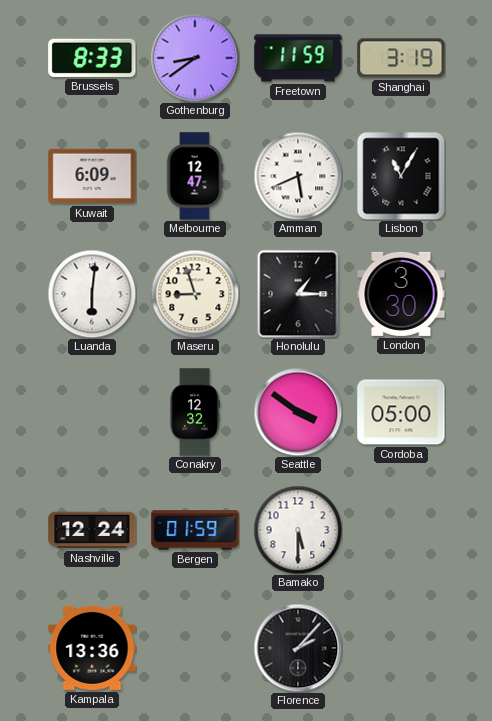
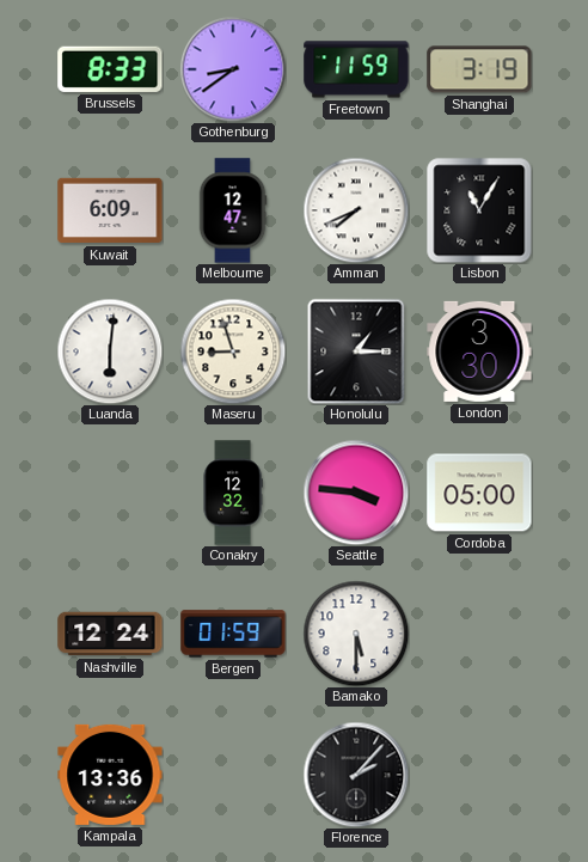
Amman: 5:41 -> 7:41 (356, 210)
Seattle: 3:51 -> 3:46 (356, 493)
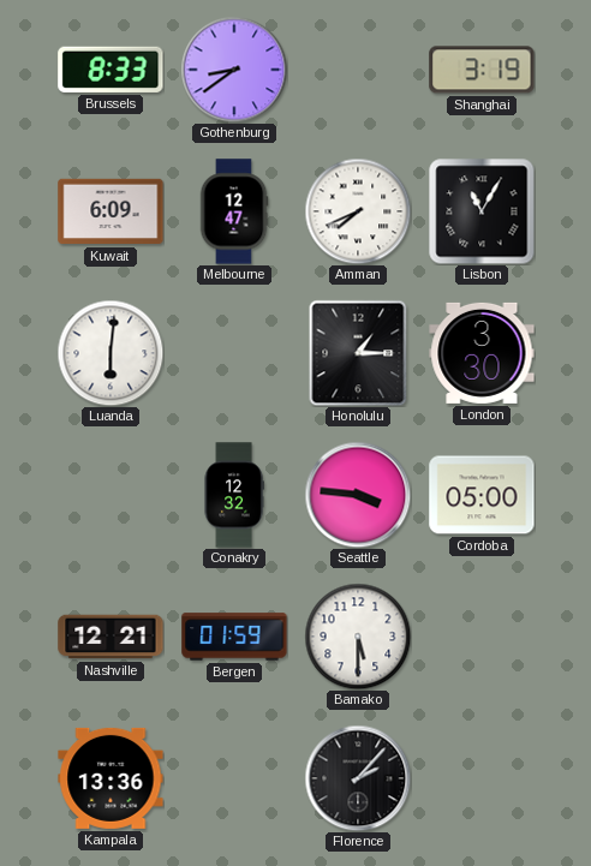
Freetown: 11:59 -> none (356, 69)
Maseru: 8:57 -> none (233, 351)
Nashville: 12:24 -> 12:21 (111, 637)
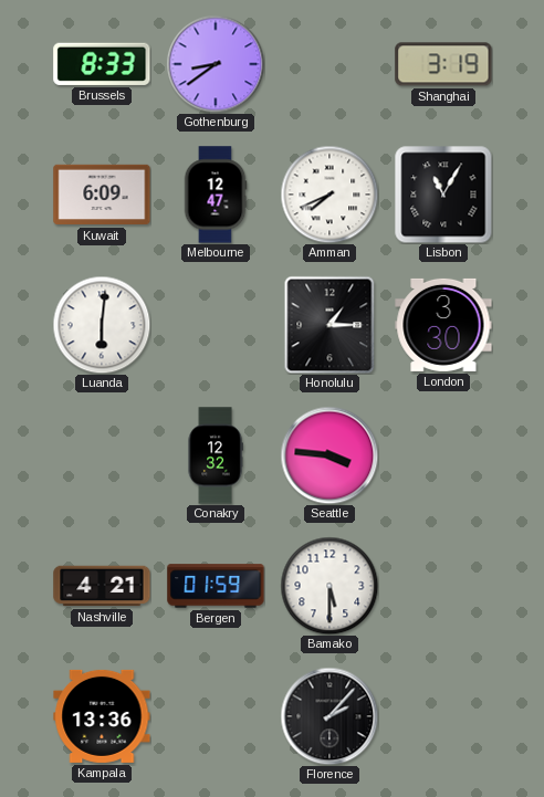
Cordoba: 05:00 -> none (482, 495)
Nashville: 12:21 -> 4:21 (102, 586)
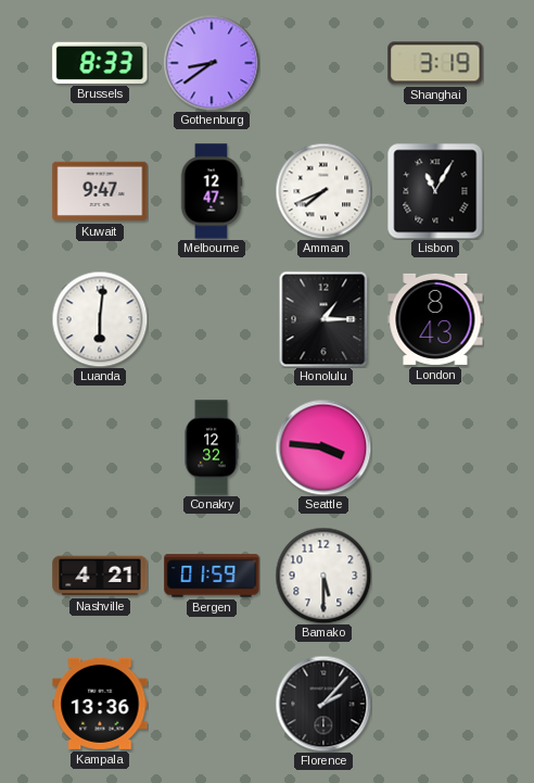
Kuwait: 6:09 -> 9:47 (100, 191)
London: 3:30 -> 8:43 (435, 319)
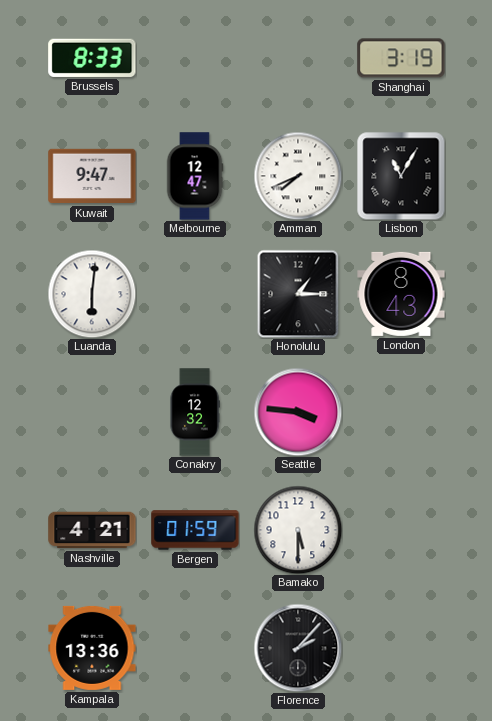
Gothenburg: 8:39 -> none (212, 63)
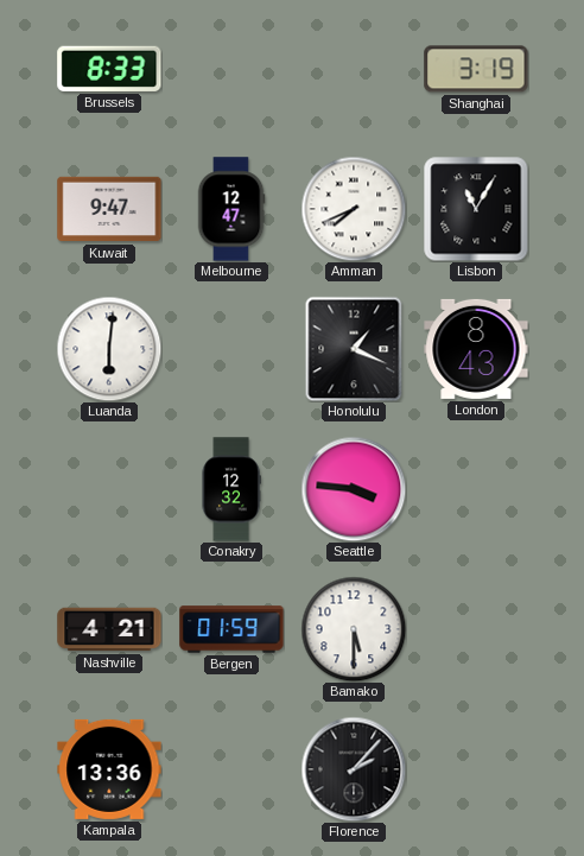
Honolulu: 1:15 -> 1:19 (354, 349)
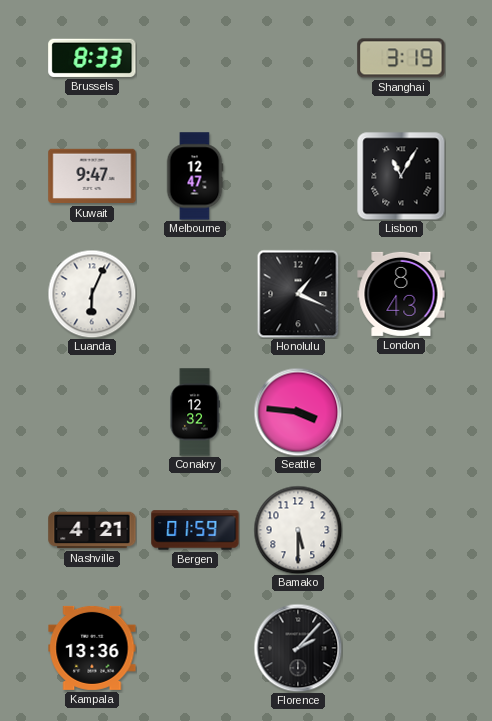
Amman: 7:41 -> none (354, 209)
Luanda: 6:01 -> 6:04 (92, 294)
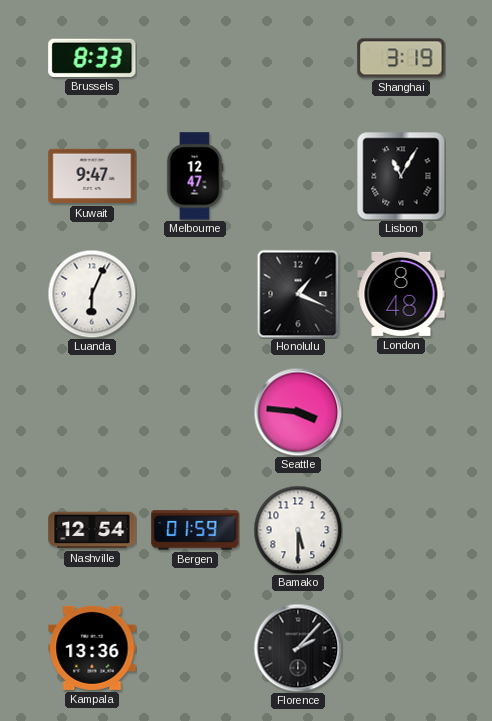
London: 8:43 -> 8:48 (401, 294)
Conakry: 12:32 -> none (195, 412)
Nashville: 4:21 -> 12:54 (92, 530)
